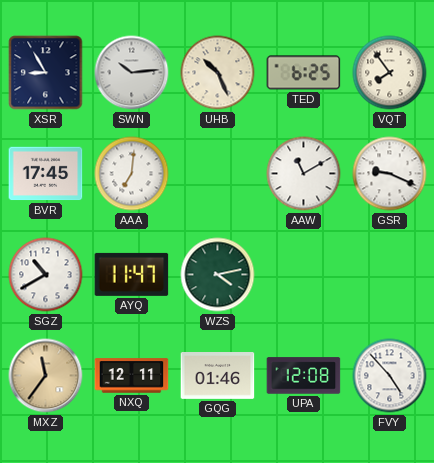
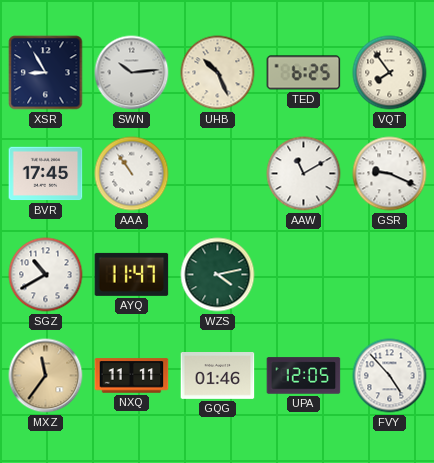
AAA: 7:01 -> 10:54 (132, 174)
NXQ: 12:11 -> 11:11 (132, 376)
UPA: 12:08 -> 12:05 (304, 376)
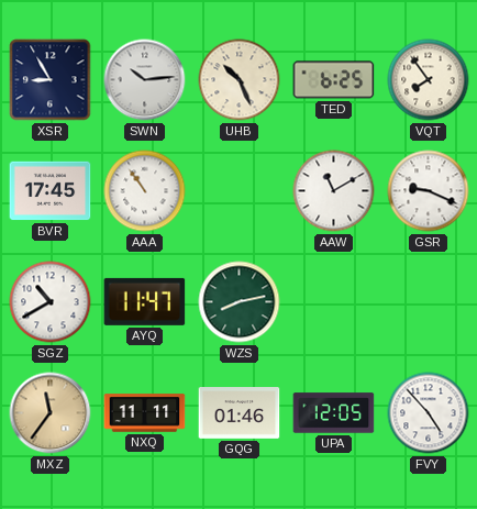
WZS: 4:13 -> 8:13 (240, 302)
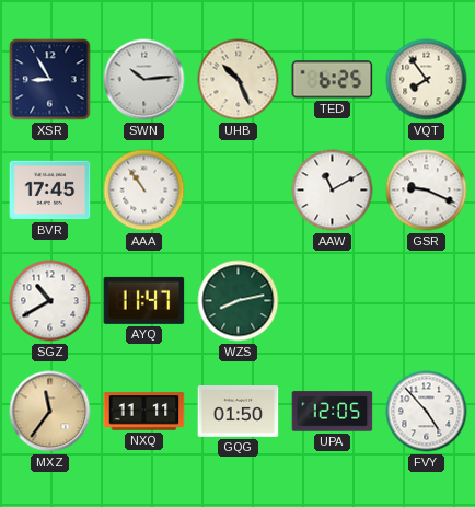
GQG: 01:46 -> 01:50 (239, 412)
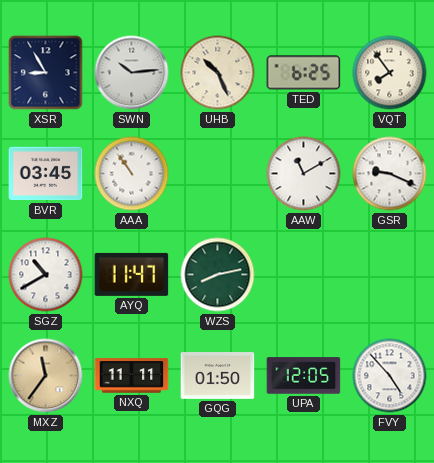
BVR: 17:45 -> 03:45 (46, 174)
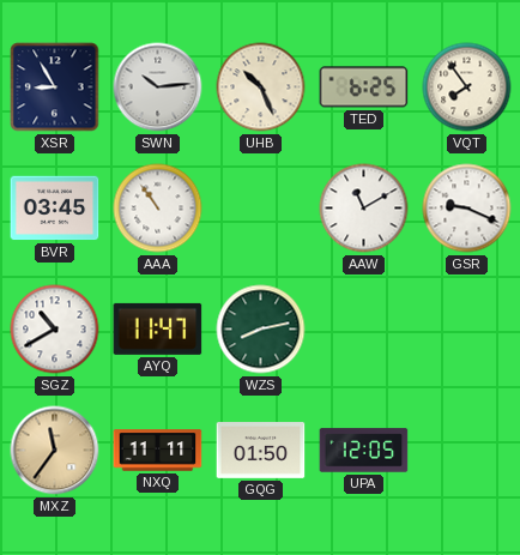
FVY: 4:53 -> none (390, 376)
